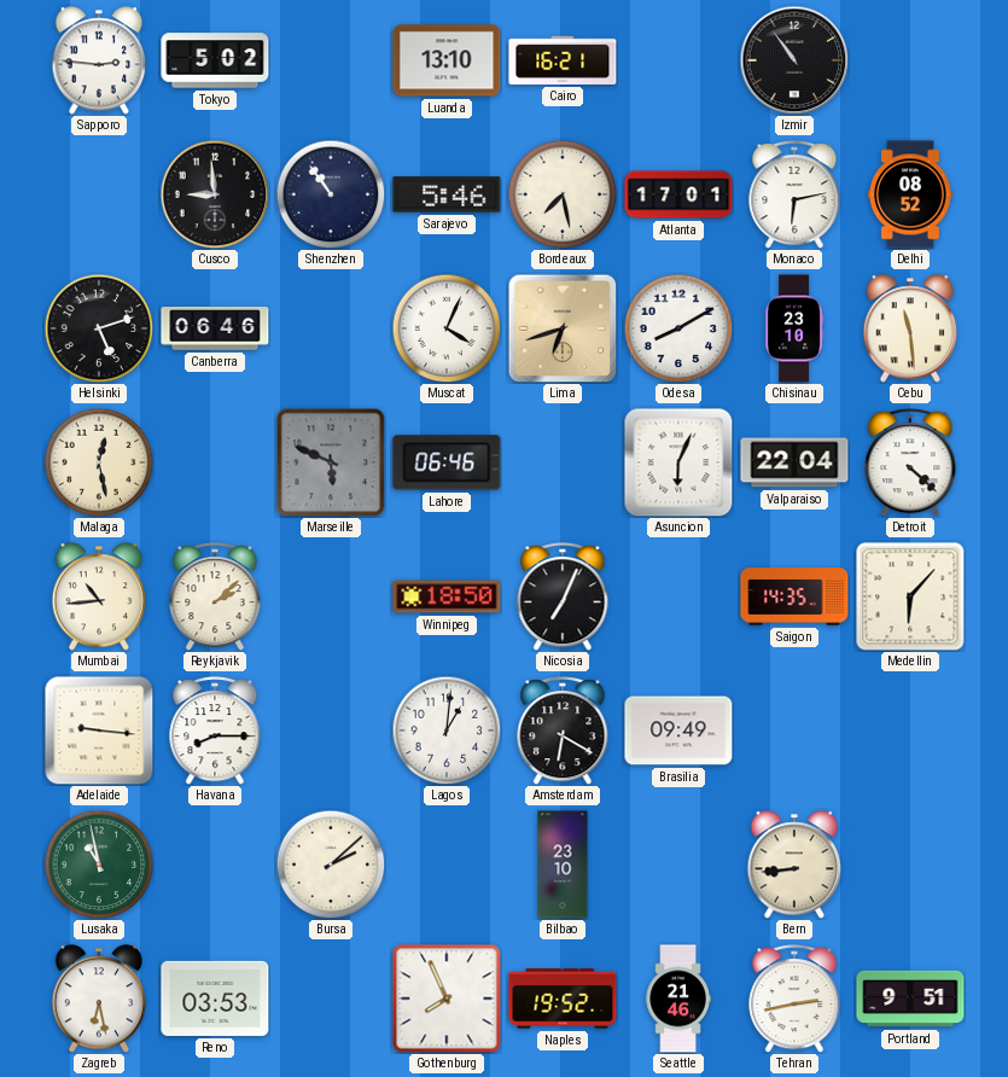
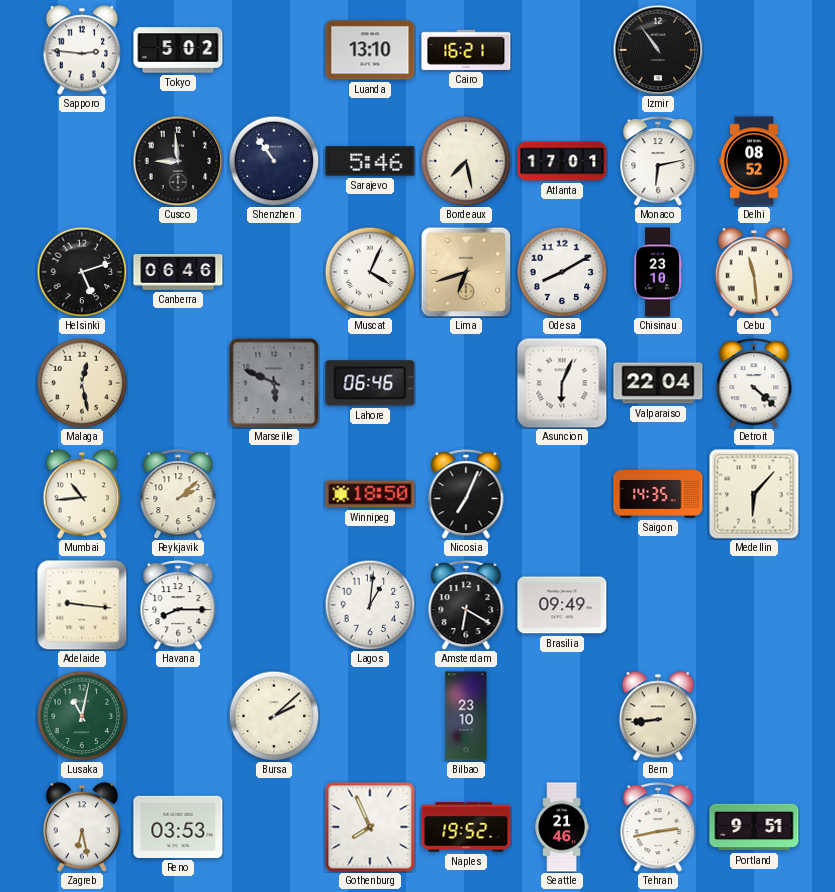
Lusaka: 10:58 -> 11:02 (82, 716)
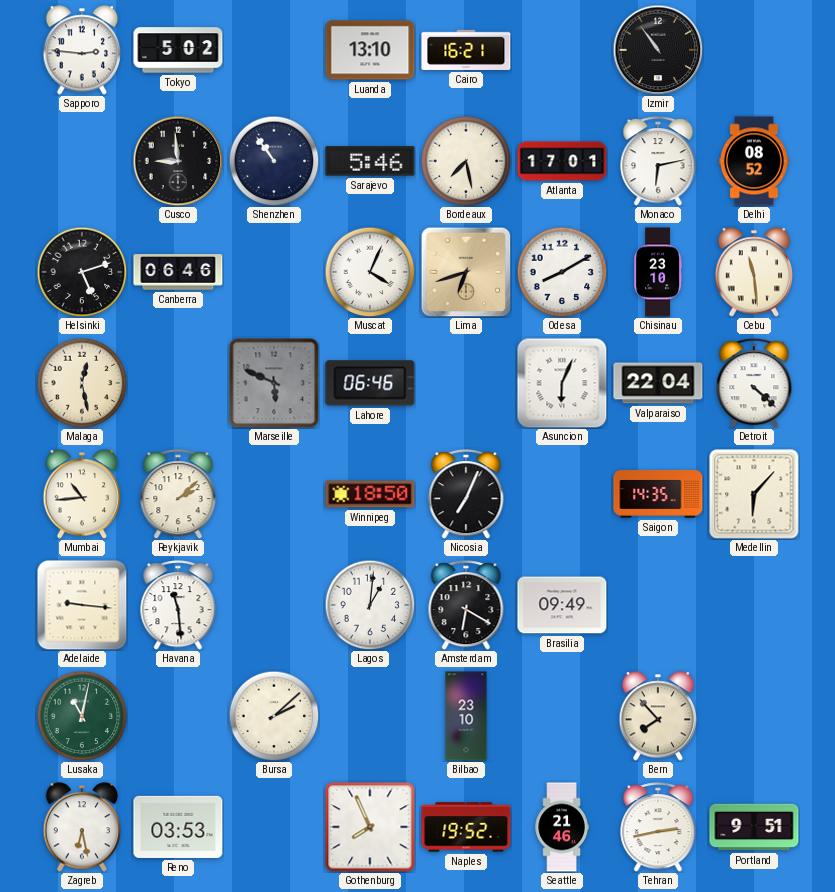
Havana: 8:15 -> 11:29 (178, 605)
Bern: 8:44 -> 7:53 (658, 716)
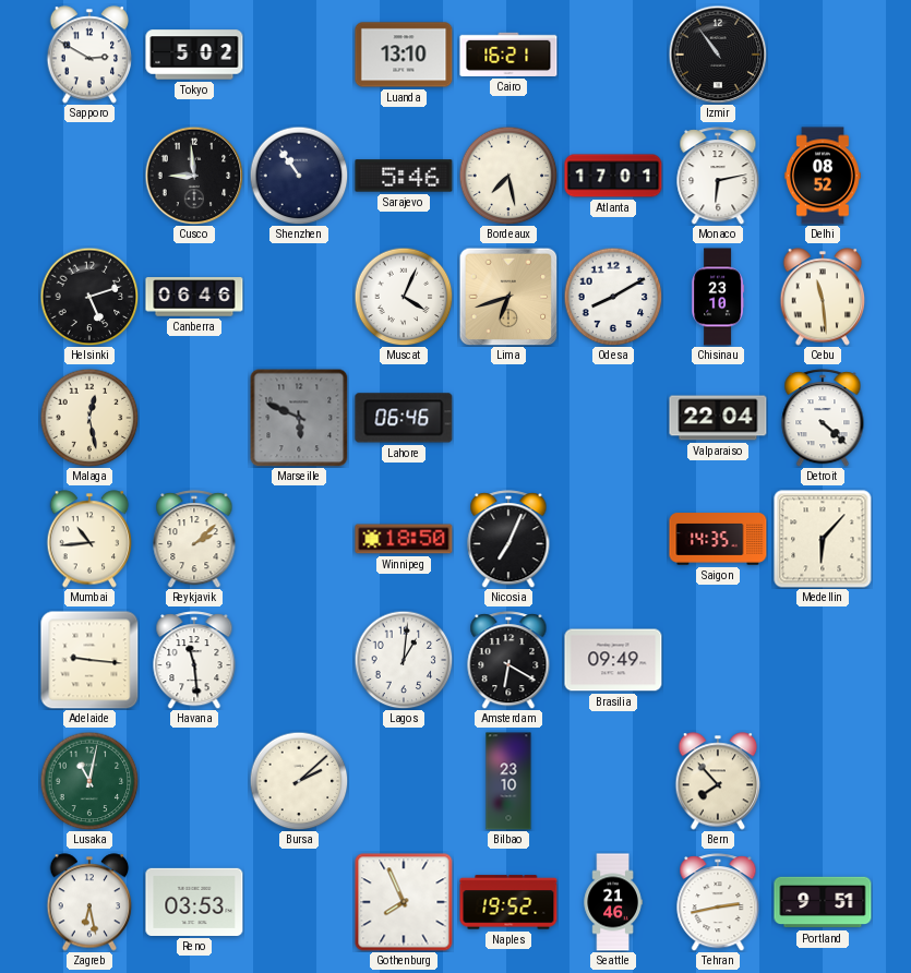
Sapporo: 2:46 -> 2:50 (89, 55)
Asuncion: 6:04 -> none (562, 383)
